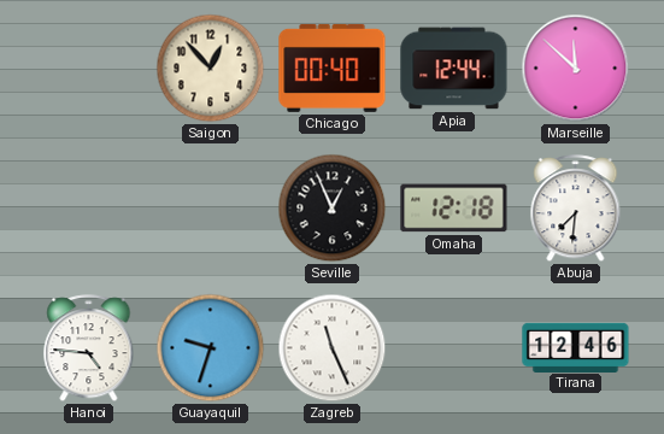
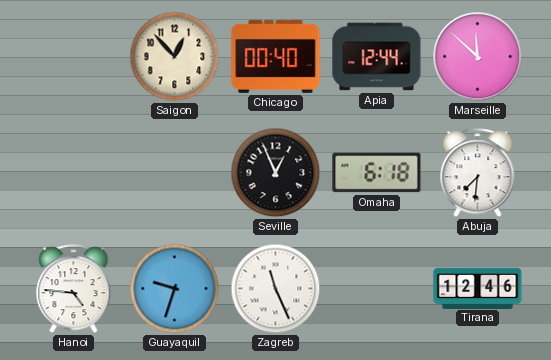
Omaha: 12:18 -> 6:18 (377, 173)
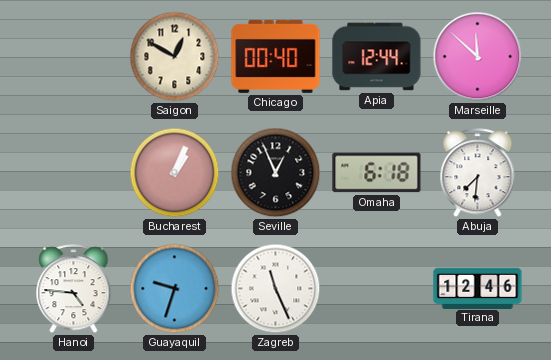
Saigon: 12:53 -> 12:50 (175, 57)
Bucharest: none -> 1:04 (175, 173)
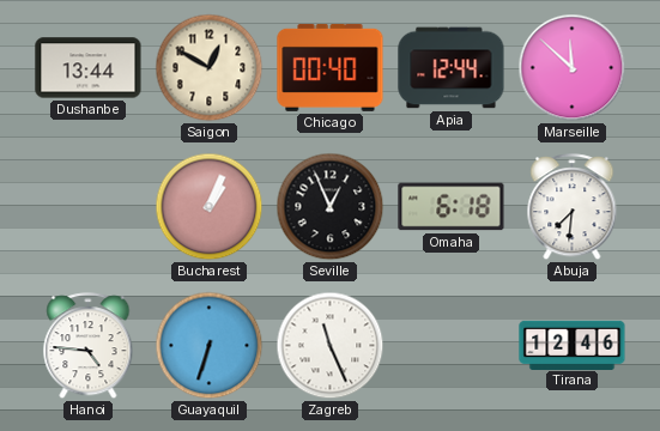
Dushanbe: none -> 13:44 (89, 68)
Guayaquil: 9:33 -> 6:33 (210, 346)
